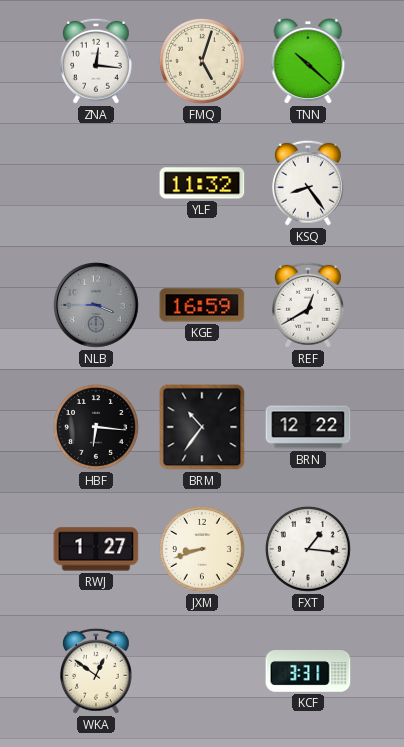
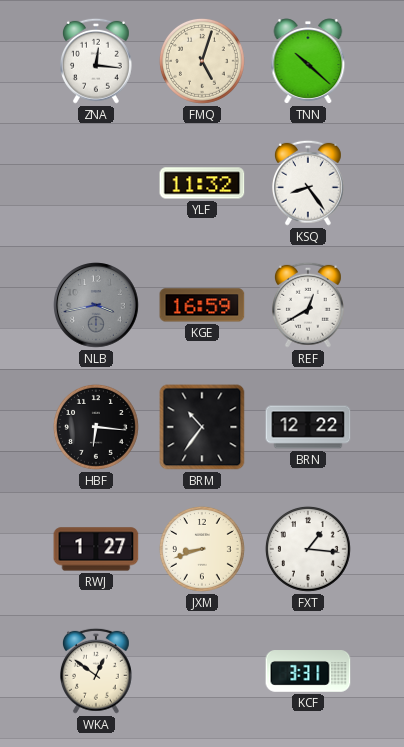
NLB: 3:45 -> 3:43 (96, 305)
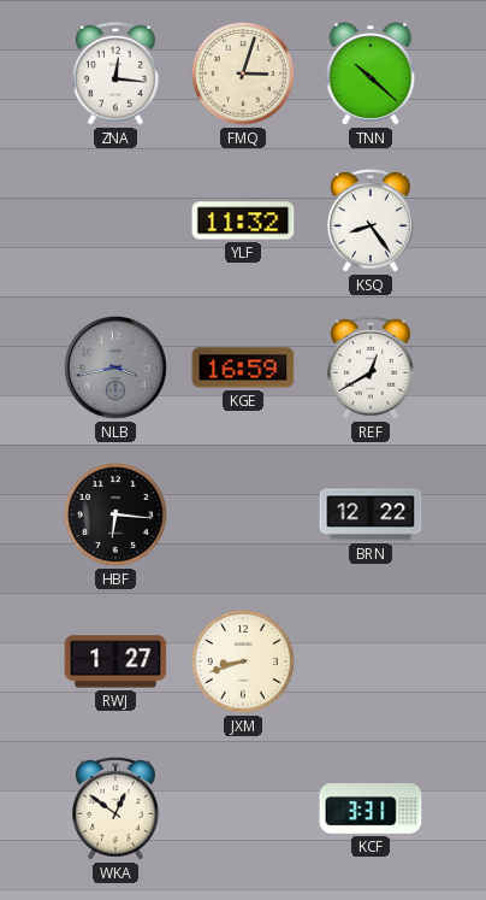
FMQ: 5:03 -> 3:03 (243, 73)
BRM: 10:36 -> none (202, 427)
FXT: 1:16 -> none (308, 549)
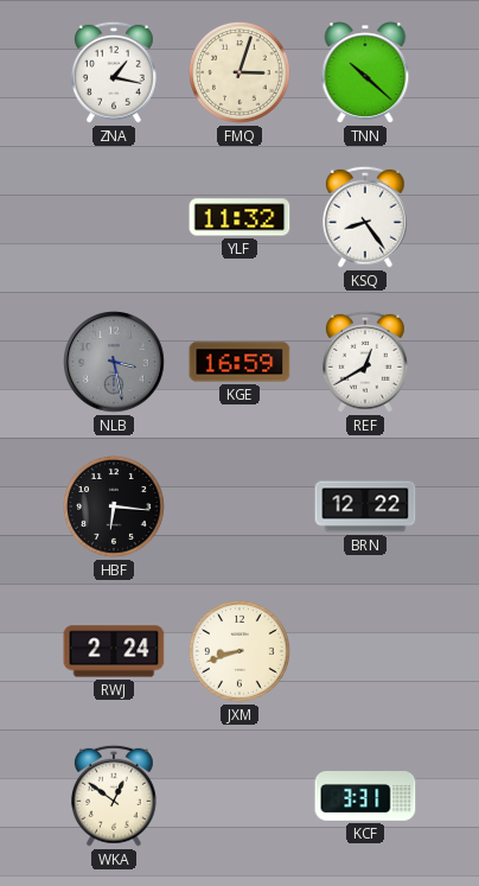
ZNA: 12:16 -> 1:17 (115, 72)
NLB: 3:43 -> 3:28 (114, 362)
RWJ: 1:27 -> 2:24 (114, 651)
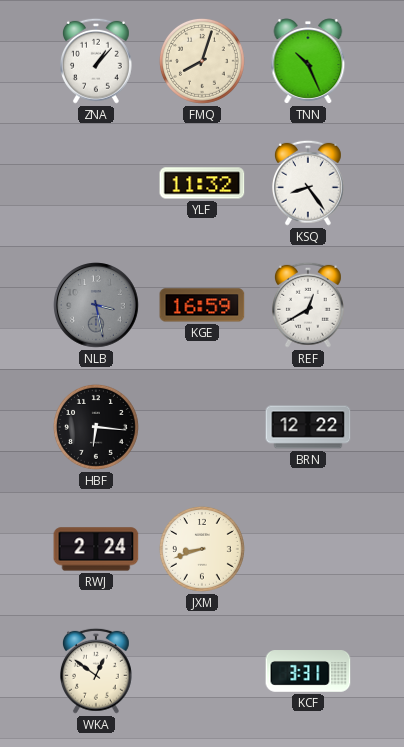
ZNA: 1:17 -> 1:07 (97, 61)
FMQ: 3:03 -> 8:03 (202, 61)
TNN: 10:22 -> 10:26 (308, 61)
